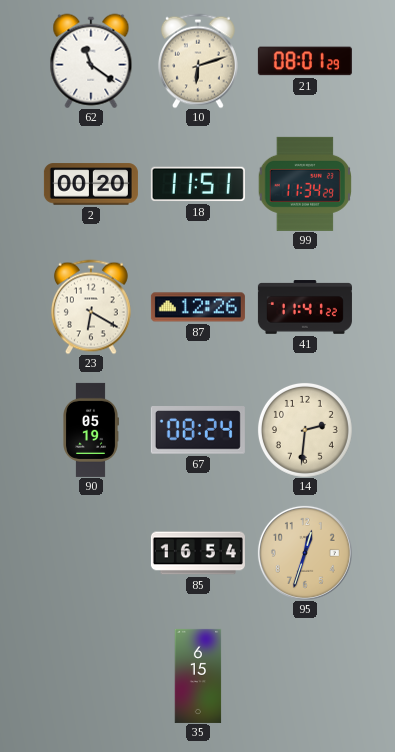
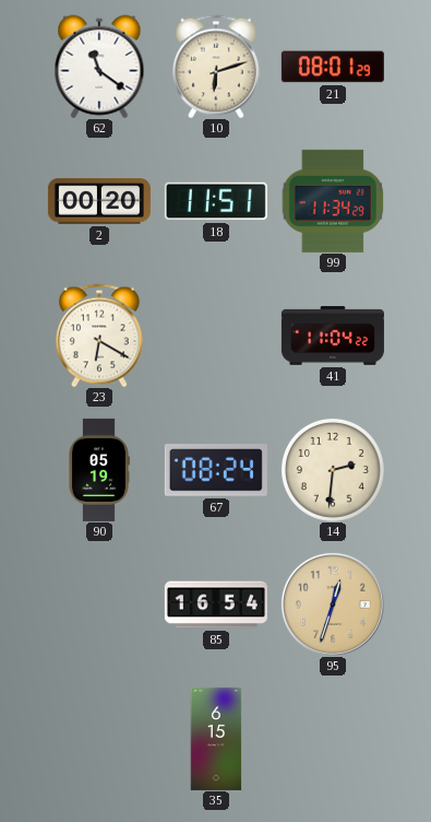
87: 12:26 -> none (198, 307)
41: 11:41 -> 11:04 (333, 336)
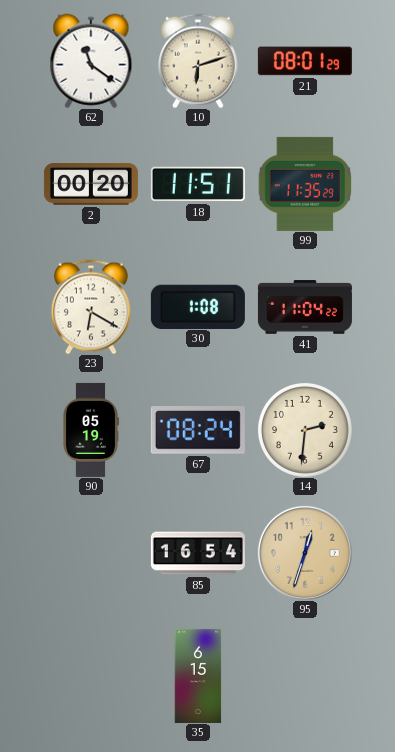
99: 11:34 -> 11:35 (304, 184)
30: none -> 1:08 (198, 306)
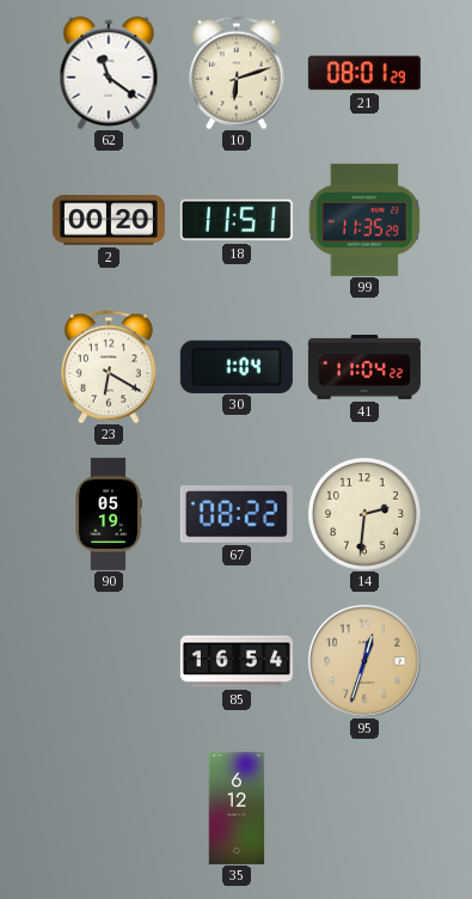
30: 1:08 -> 1:04 (237, 366)
67: 08:24 -> 08:22 (237, 515)
35: 6:15 -> 6:12 (237, 808)
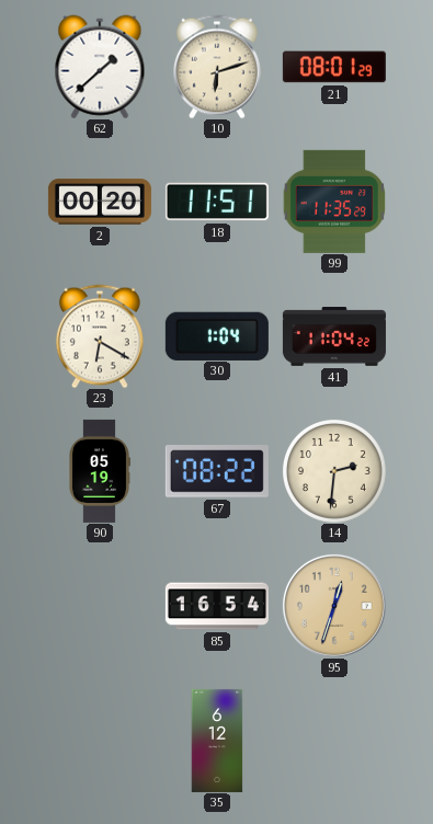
62: 11:21 -> 1:38 (100, 67)
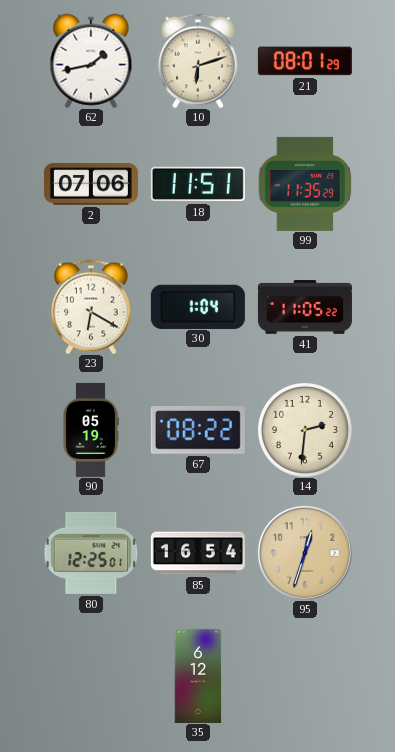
62: 1:38 -> 1:43 (91, 61)
2: 00:20 -> 07:06 (91, 184)
41: 11:04 -> 11:05 (305, 307)
80: none -> 12:25 (91, 553)
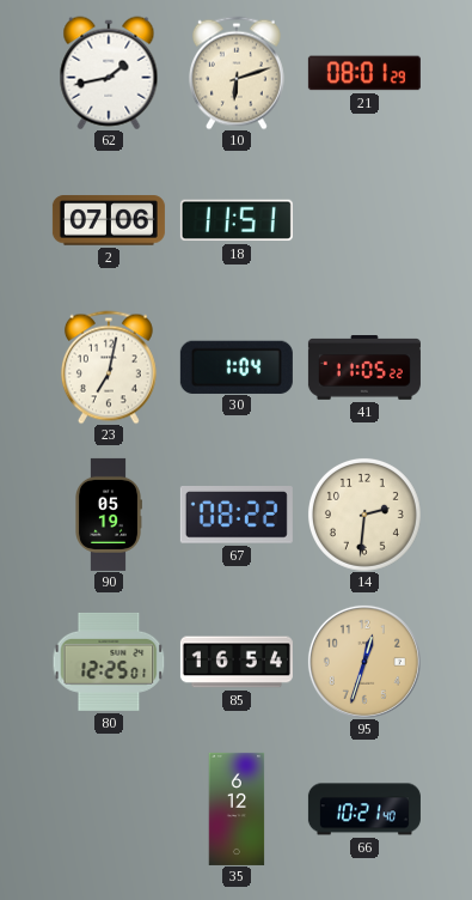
99: 11:35 -> none (304, 184)
23: 6:20 -> 7:02 (109, 367)
66: none -> 10:21 (364, 809)
